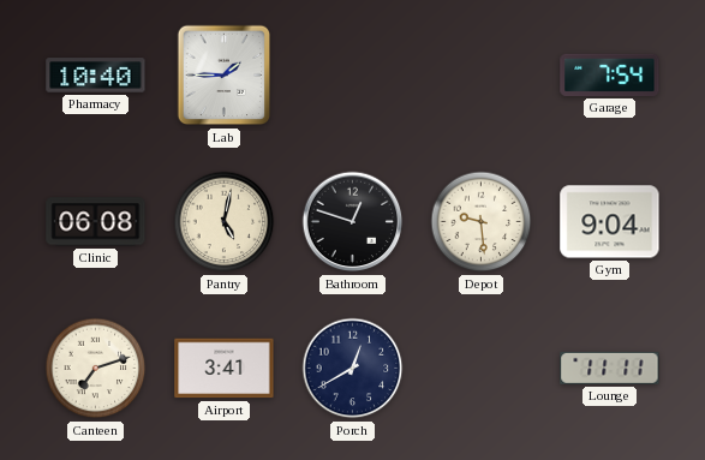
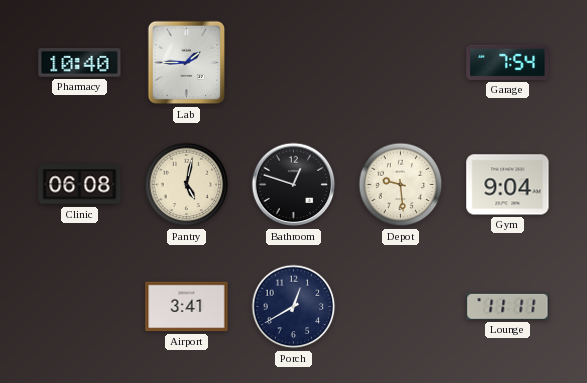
Canteen: 7:12 -> none (96, 369)
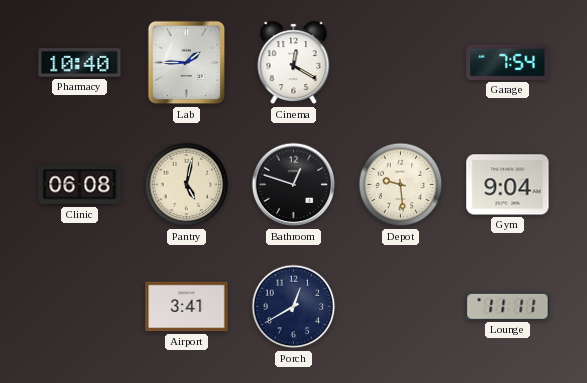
Cinema: none -> 12:20 (294, 63)
